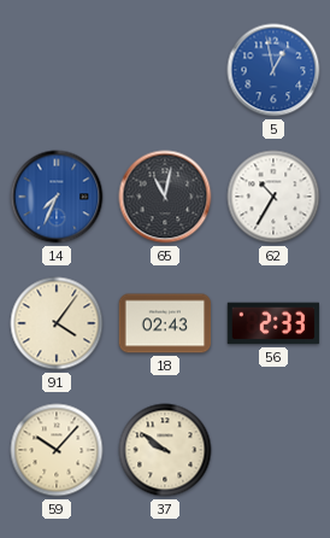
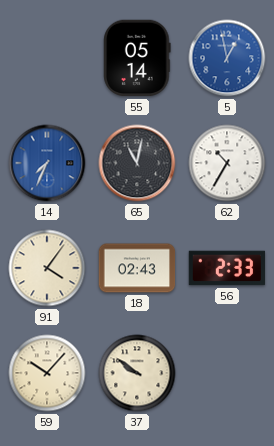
55: none -> 05:14 (137, 58)
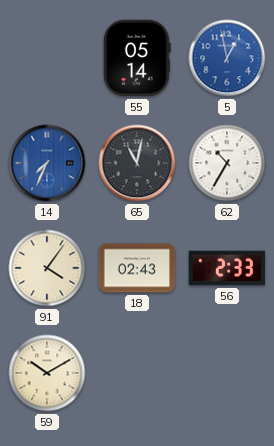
59: 10:07 -> 10:10 (47, 373)
37: 9:51 -> none (137, 373)
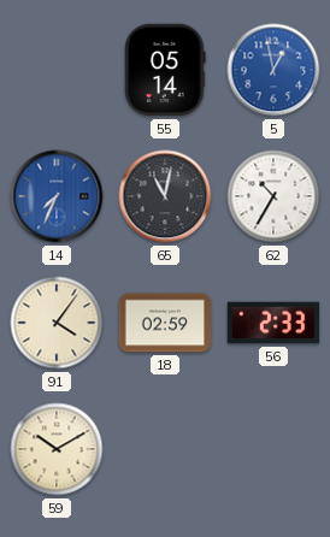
18: 02:43 -> 02:59 (165, 323)
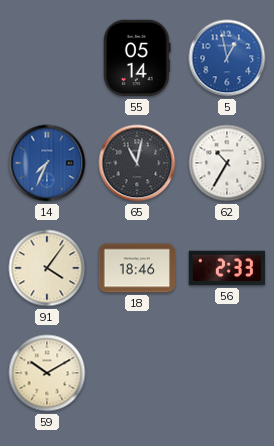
18: 02:59 -> 18:46 (137, 268)
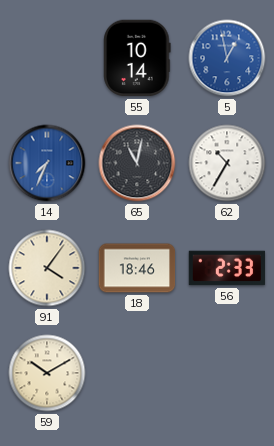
55: 05:14 -> 10:14 (137, 58)
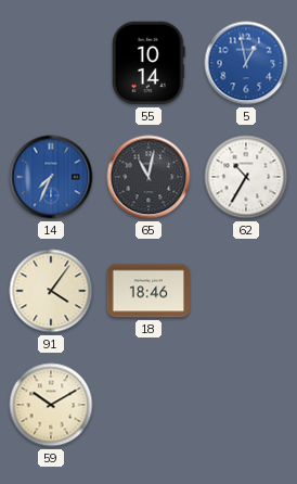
56: 2:33 -> none (227, 268)
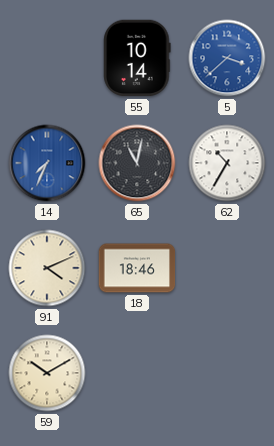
5: 12:58 -> 3:38 (227, 58)
91: 4:06 -> 4:11 (47, 268)
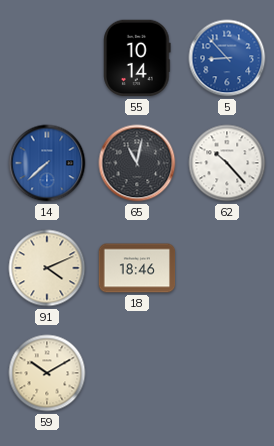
5: 3:38 -> 8:53 (227, 58)
14: 7:34 -> 7:38 (47, 163)
62: 10:35 -> 10:23 (227, 163)
